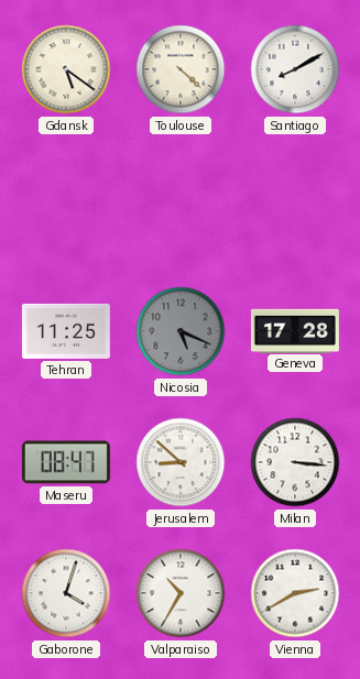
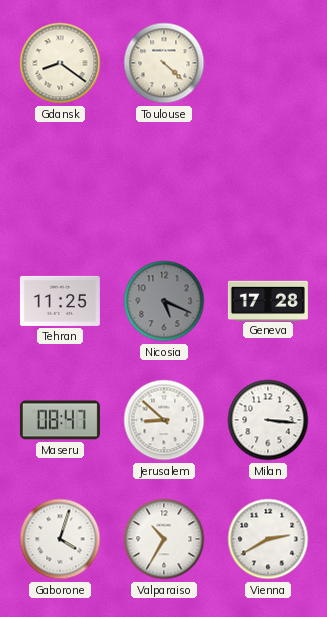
Gdansk: 5:21 -> 8:21 (60, 63)
Santiago: 8:10 -> none (295, 69)
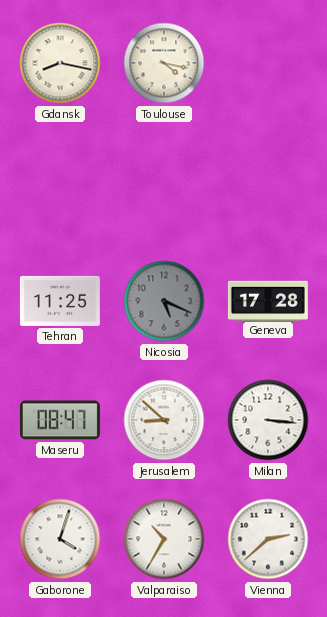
Gdansk: 8:21 -> 8:17 (60, 63)
Toulouse: 4:22 -> 4:17 (164, 63)
Vienna: 2:40 -> 2:38 (268, 539)
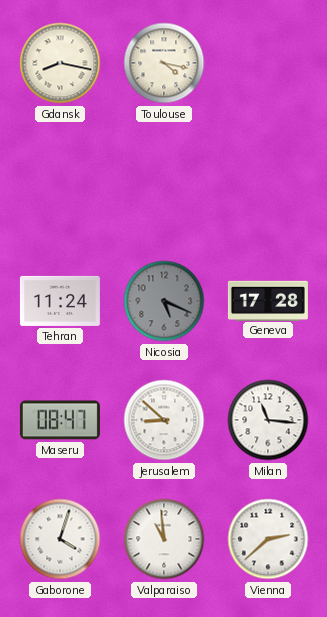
Tehran: 11:25 -> 11:24 (60, 301)
Milan: 3:16 -> 11:16 (268, 420)
Valparaiso: 10:35 -> 10:59 (164, 539)
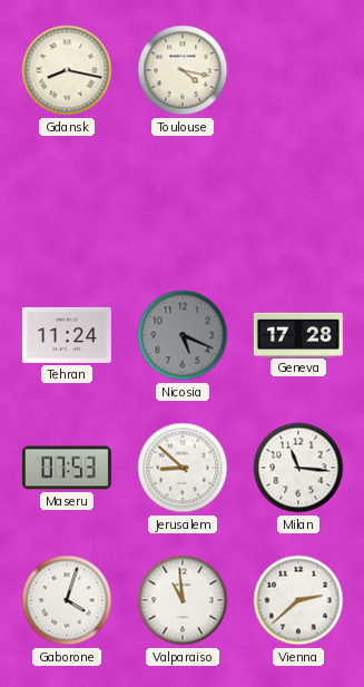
Maseru: 08:47 -> 07:53 (67, 468)
